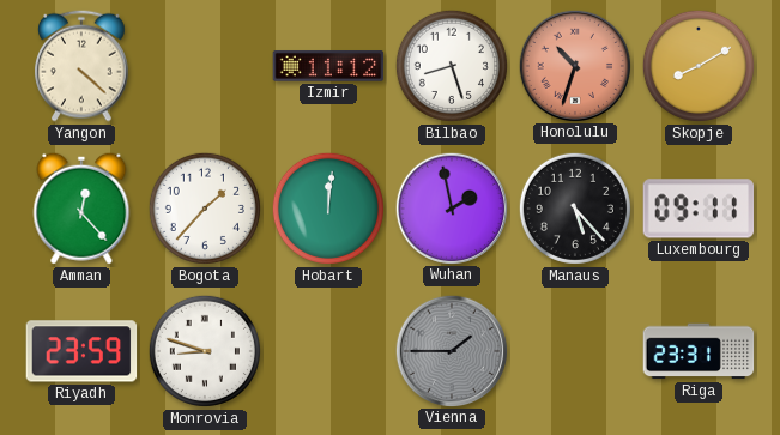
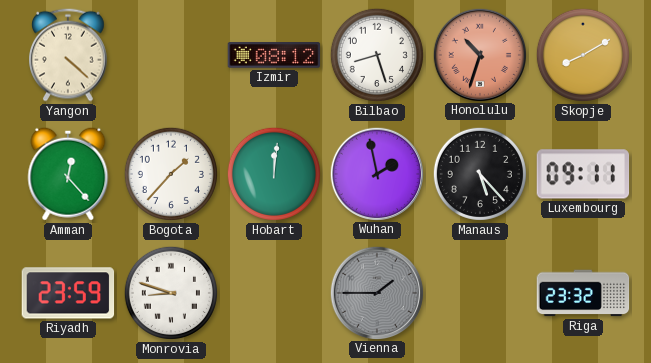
Izmir: 11:12 -> 08:12 (274, 55)
Riga: 23:31 -> 23:32 (583, 293)
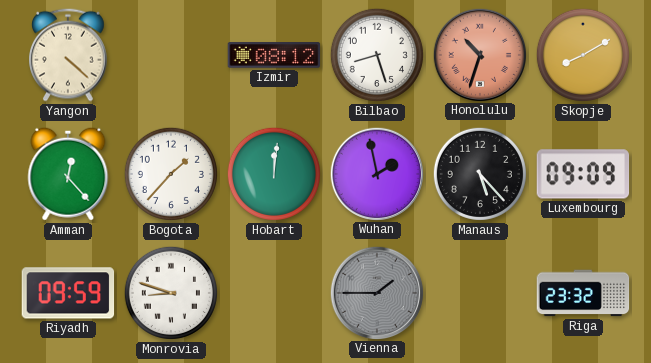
Luxembourg: 09:11 -> 09:09 (583, 174)
Riyadh: 23:59 -> 09:59 (68, 293)
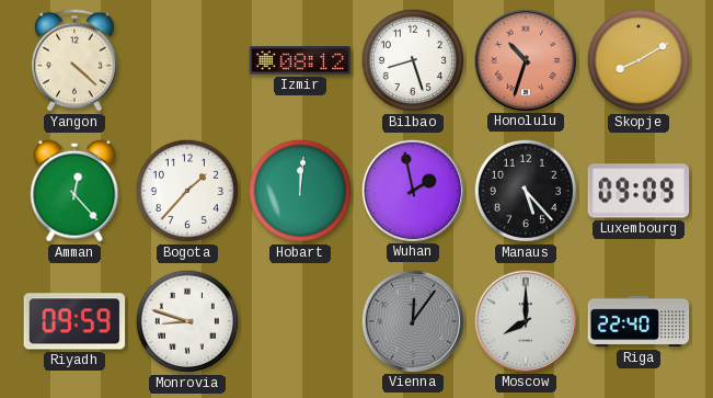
Vienna: 1:45 -> 12:06 (412, 320)
Moscow: none -> 8:00 (525, 320)
Riga: 23:32 -> 22:40 (639, 321)
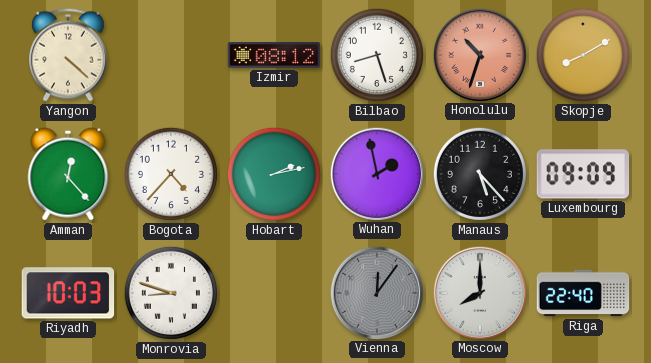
Bogota: 1:37 -> 4:37 (171, 174)
Hobart: 12:01 -> 2:13 (274, 174)
Riyadh: 09:59 -> 10:03 (68, 293)
